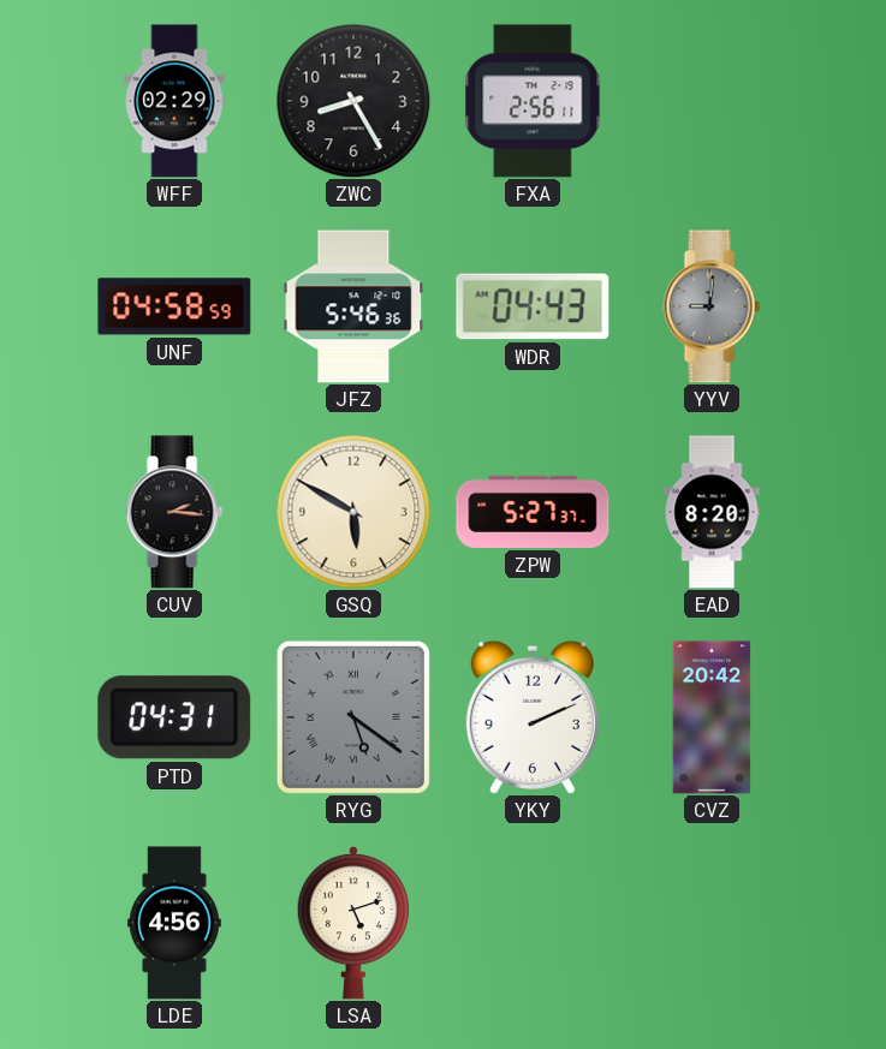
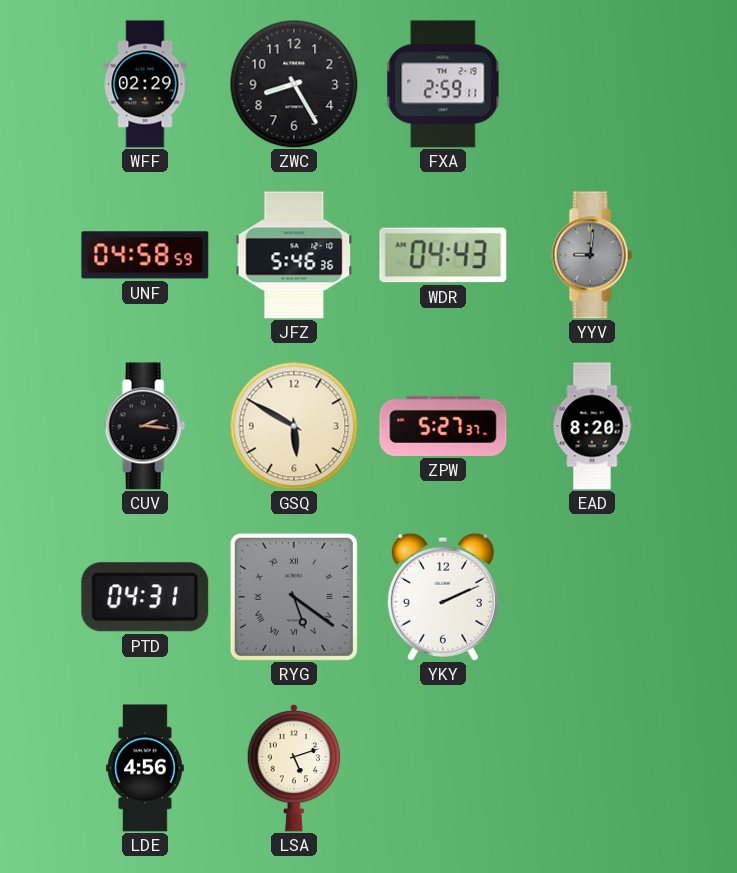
FXA: 2:56 -> 2:59 (443, 84)
CVZ: 20:42 -> none (712, 717)
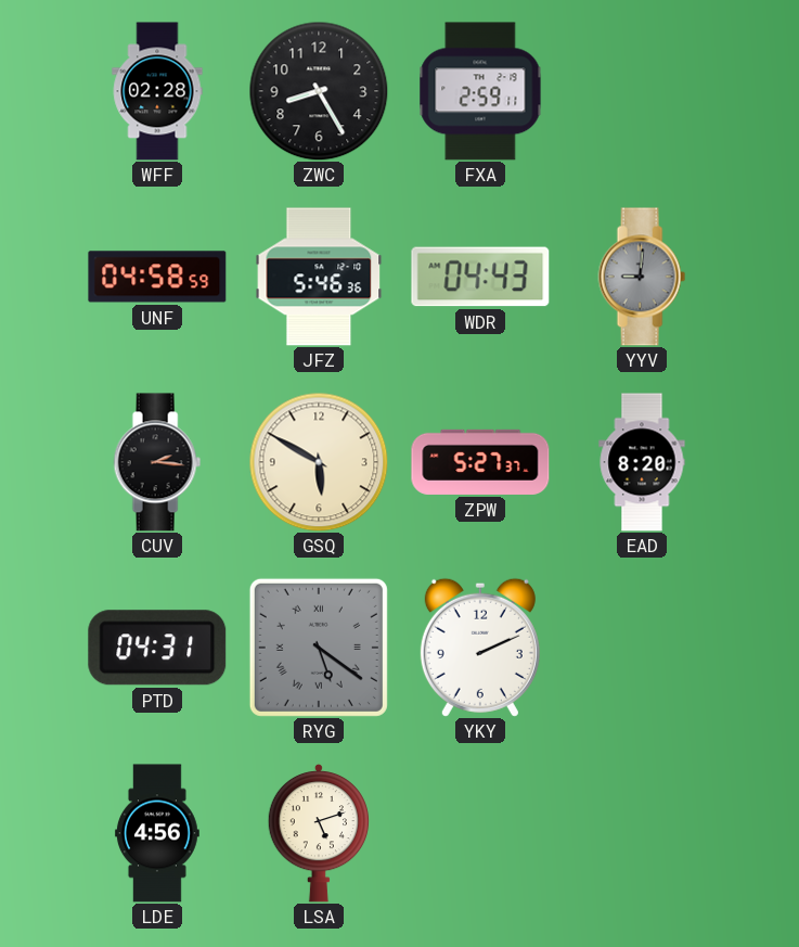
WFF: 02:29 -> 02:28 (157, 91)
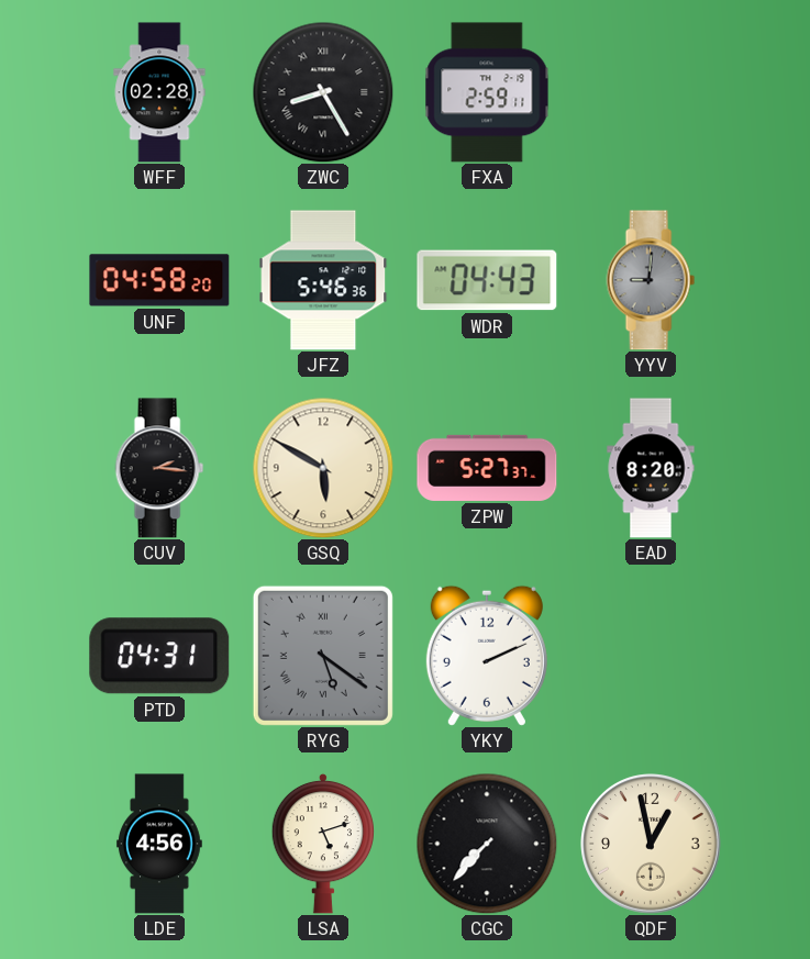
ZWC numerals: Arabic -> Roman (323, 92)
UNF: 04:58:59 -> 04:58:20 (159, 280)
CGC: none -> 7:37 (487, 844)
QDF: none -> 12:58 (651, 844)
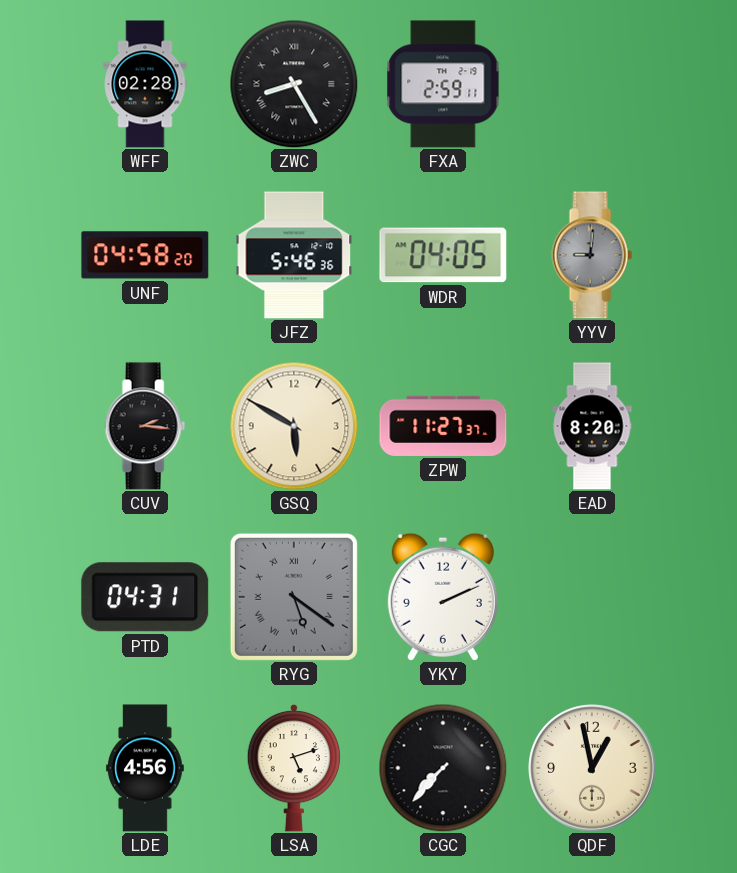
WDR: 04:43 -> 04:05 (443, 255)
ZPW: 5:27 -> 11:27 (443, 426)
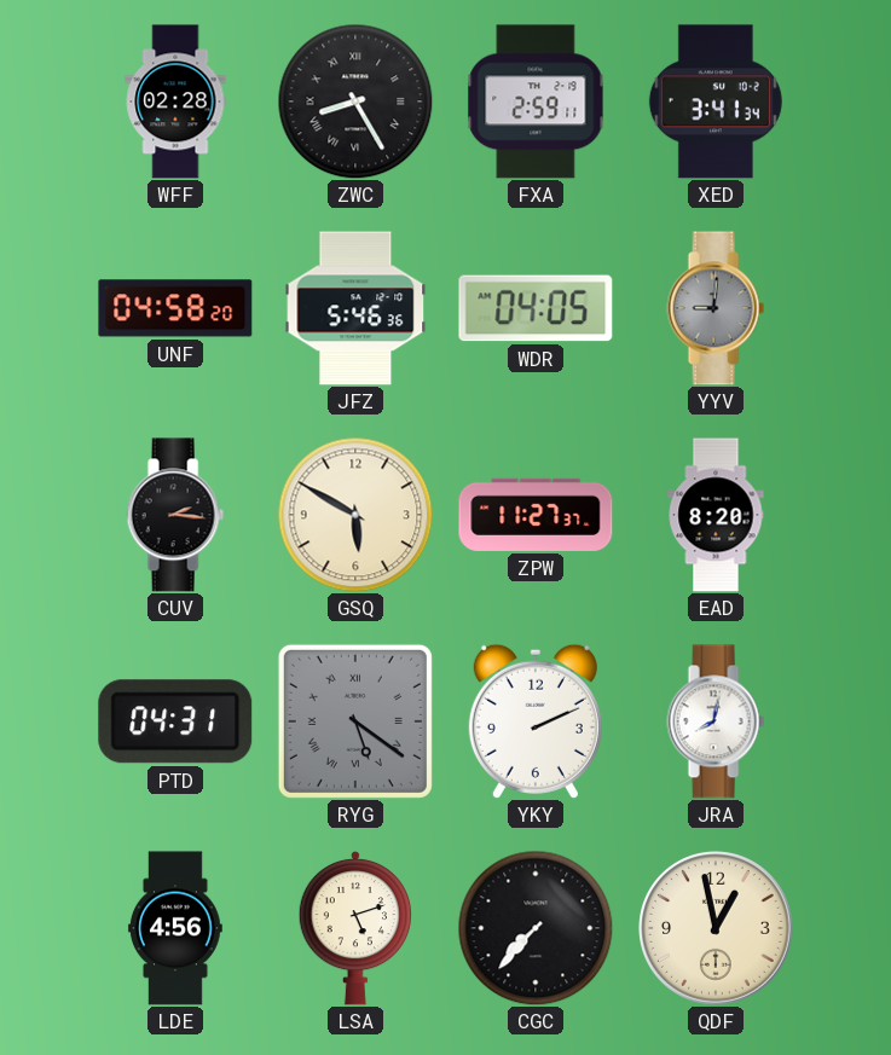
XED: none -> 3:41 (716, 102)
JRA: none -> 8:02 (716, 721)
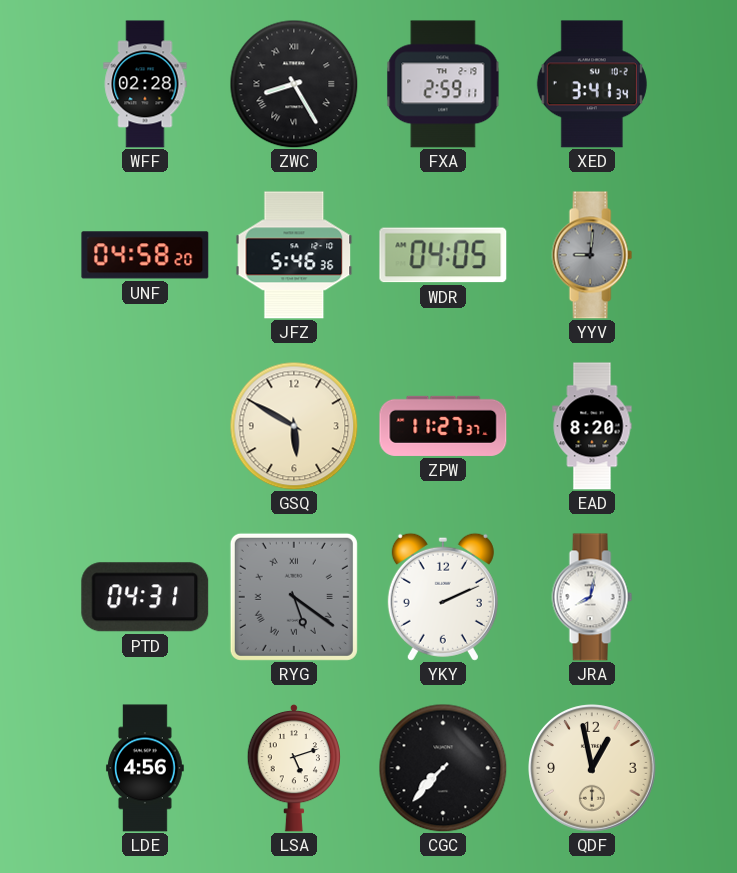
CUV: 2:16 -> none (175, 515)
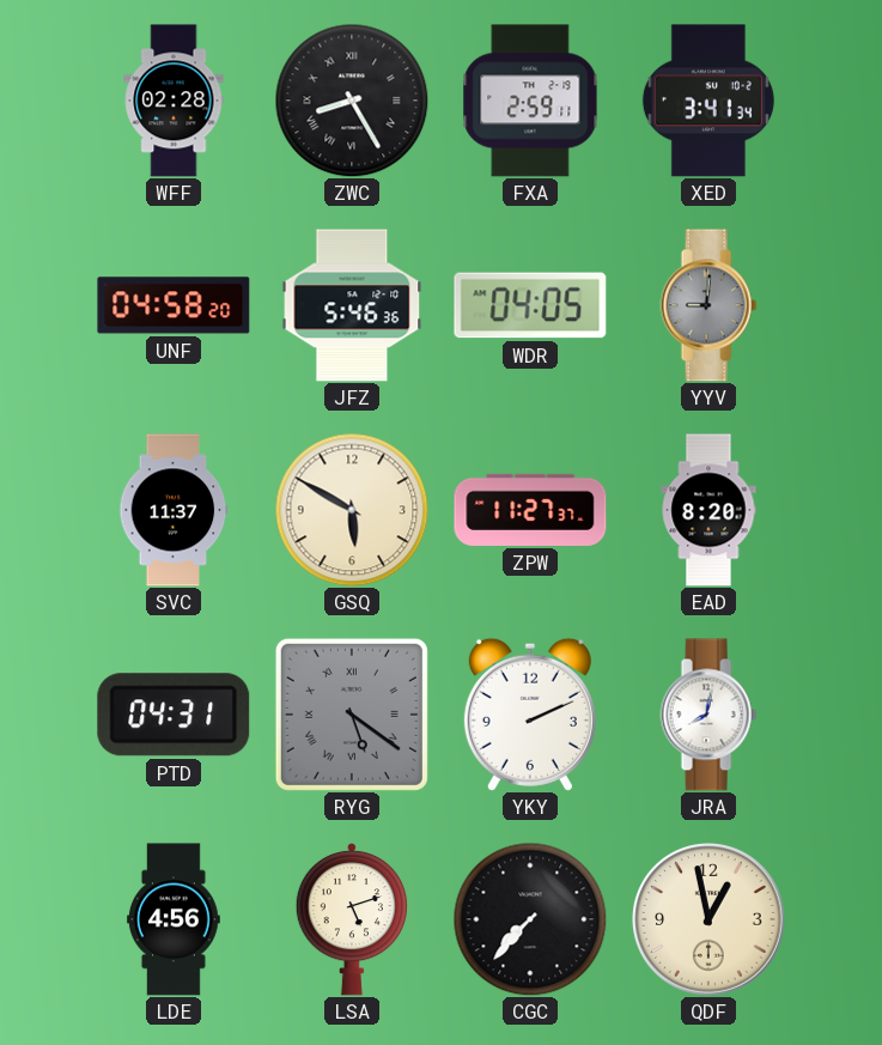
SVC: none -> 11:37 (174, 510)
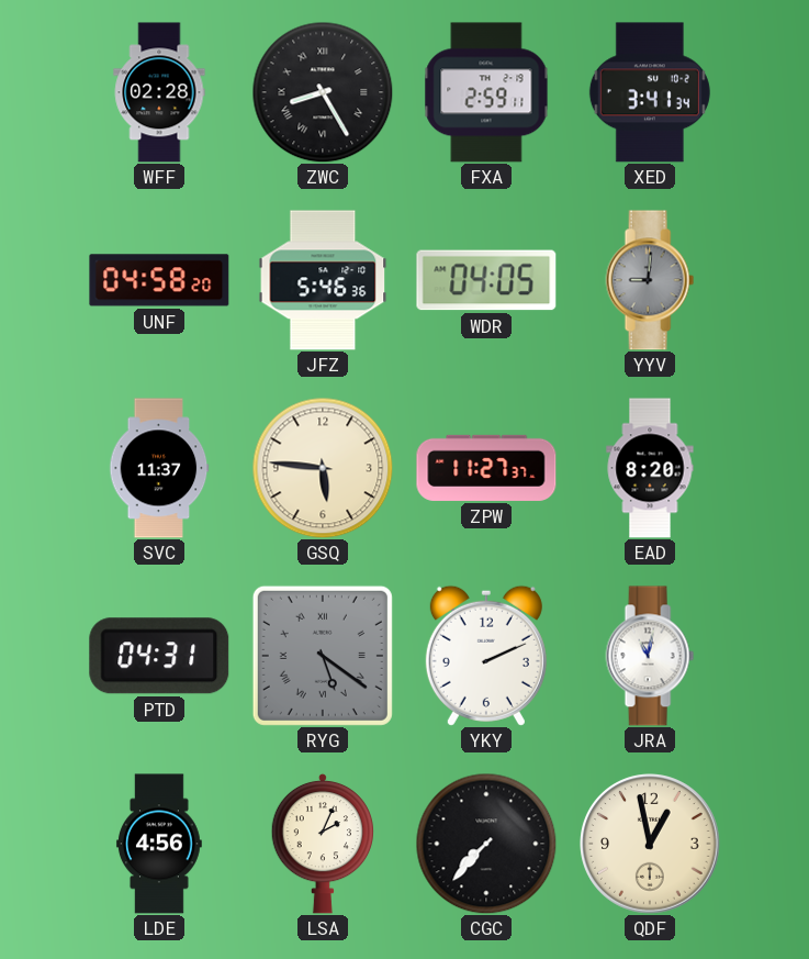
GSQ: 5:50 -> 5:46 (323, 468)
JRA: 8:02 -> 11:02 (650, 656)
LSA: 5:12 -> 2:04 (323, 844)
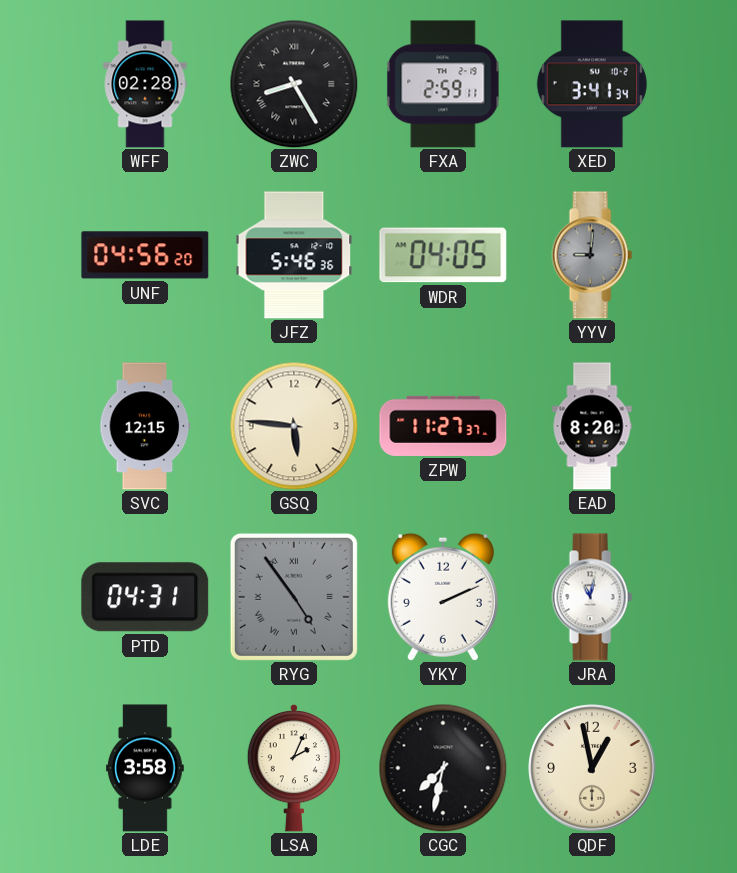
UNF: 04:58 -> 04:56 (145, 255)
SVC: 11:37 -> 12:15 (145, 426)
RYG: 5:21 -> 4:54 (294, 597)
LDE: 4:56 -> 3:58 (145, 768)
CGC: 7:37 -> 7:32 (443, 768)
